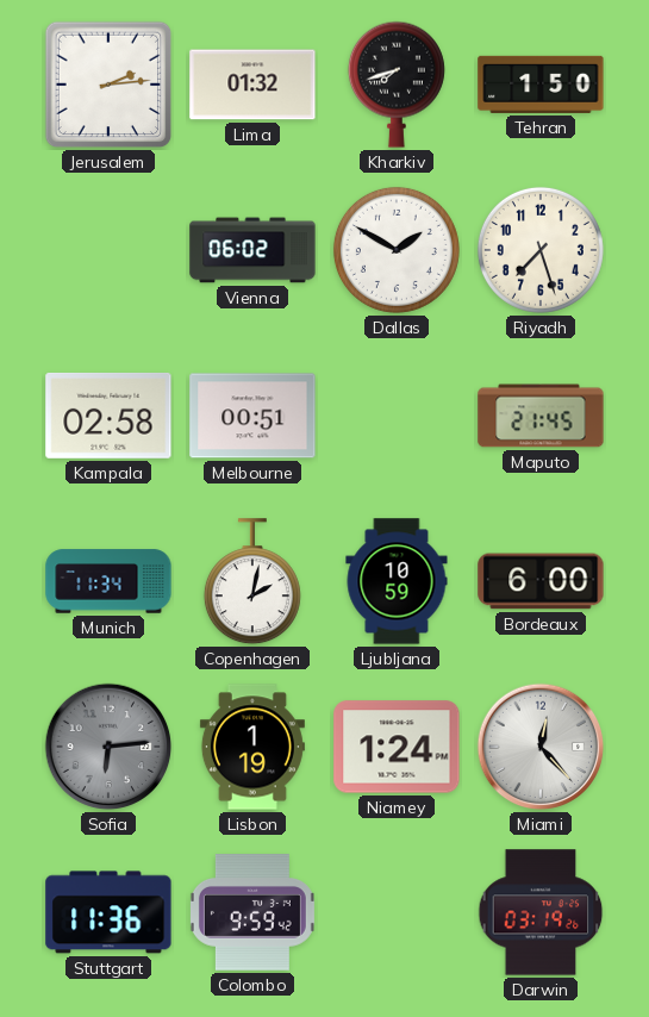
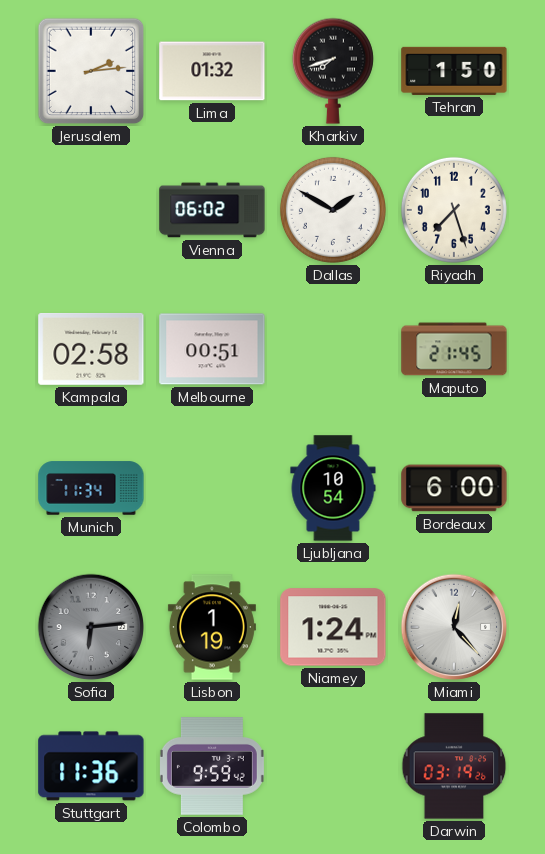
Copenhagen: 2:02 -> none (252, 582)
Ljubljana: 10:59 -> 10:54 (333, 488)
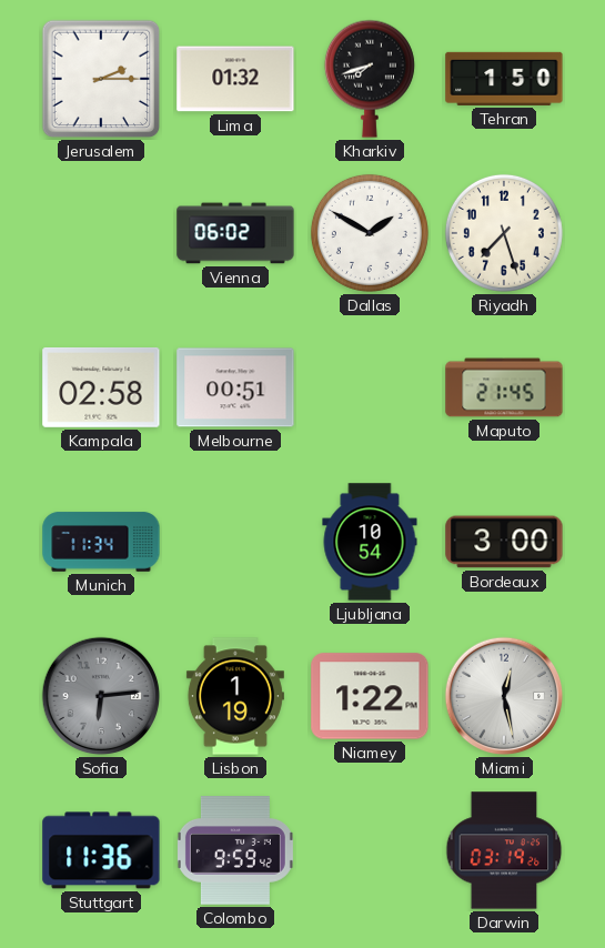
Jerusalem: 2:14 -> 2:15 (101, 79)
Bordeaux: 6:00 -> 3:00 (504, 542)
Niamey: 1:24 -> 1:22 (370, 696)
Miami: 12:23 -> 12:28 (504, 696)
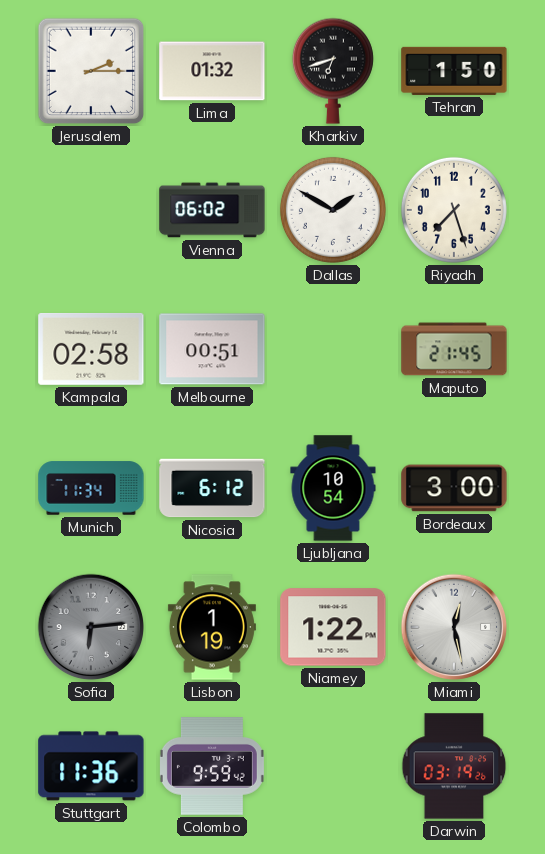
Kharkiv: 7:42 -> 6:42 (333, 71)
Nicosia: none -> 6:12 (212, 488)
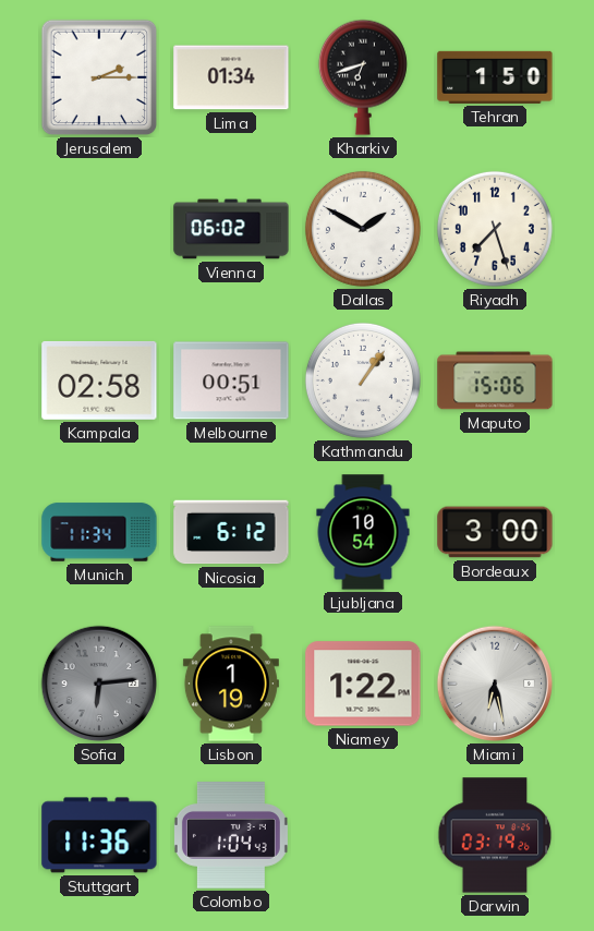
Lima: 01:32 -> 01:34 (231, 77)
Kathmandu: none -> 1:06 (363, 380)
Maputo: 21:45 -> 15:06 (495, 380)
Miami: 12:28 -> 6:28 (495, 684)
Colombo: 9:59 -> 1:04 (231, 835)
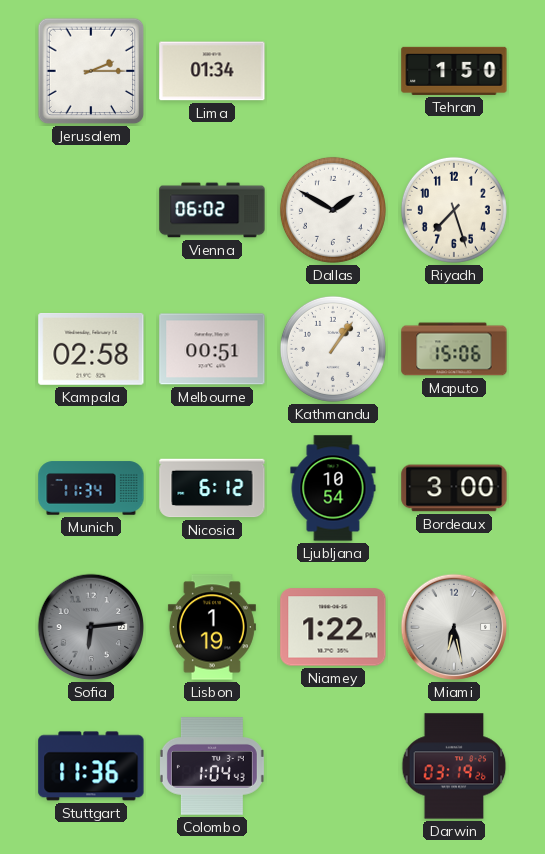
Kharkiv: 6:42 -> none (363, 77)
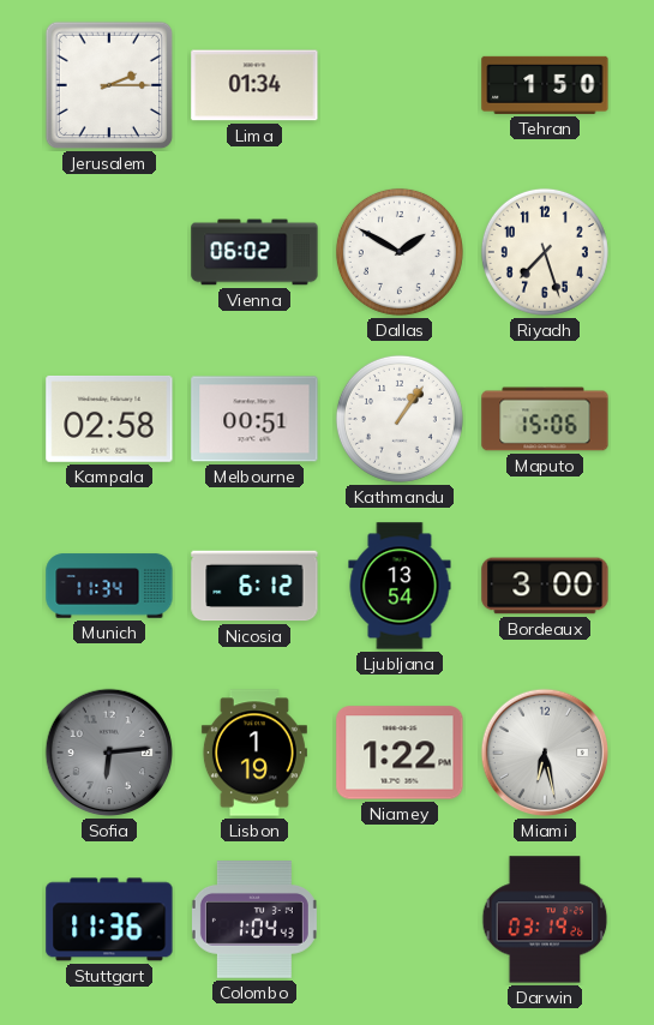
Ljubljana: 10:54 -> 13:54 (400, 586)
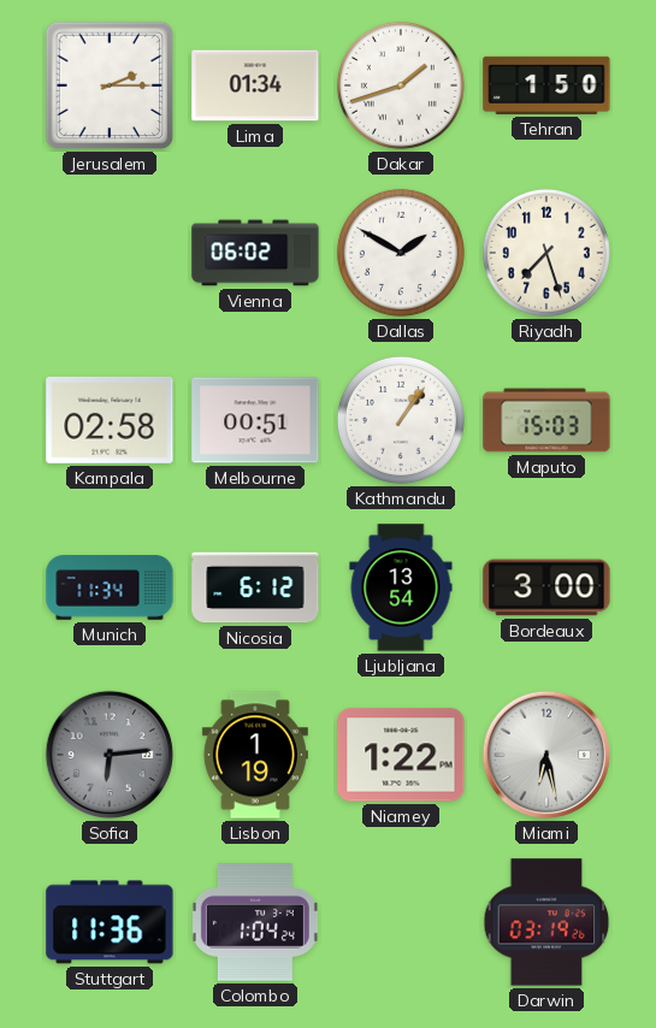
Dakar: none -> 1:42 (401, 85)
Maputo: 15:06 -> 15:03 (546, 420)
Colombo: 1:04:43 -> 1:04:24 (255, 922)
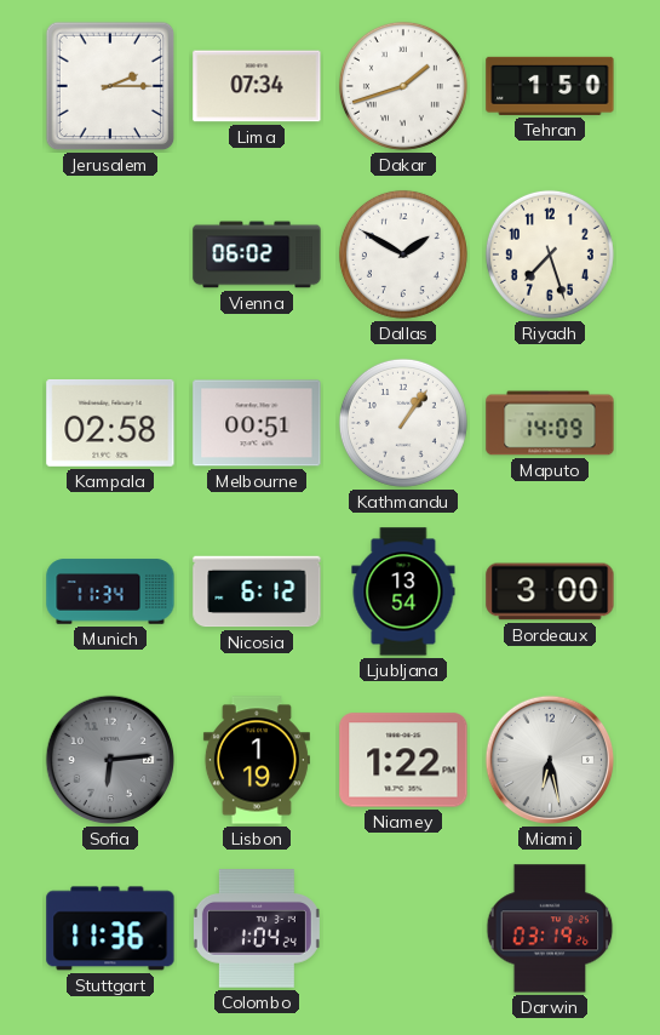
Lima: 01:34 -> 07:34 (257, 86)
Maputo: 15:03 -> 14:09 (550, 423)
